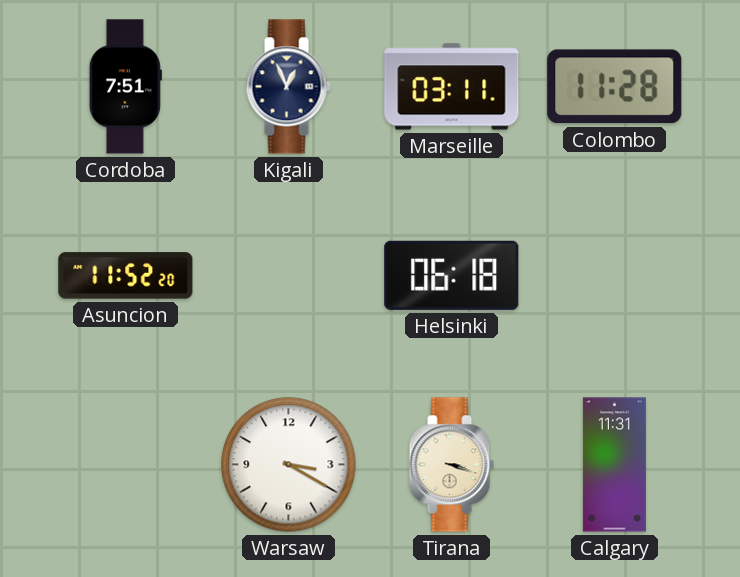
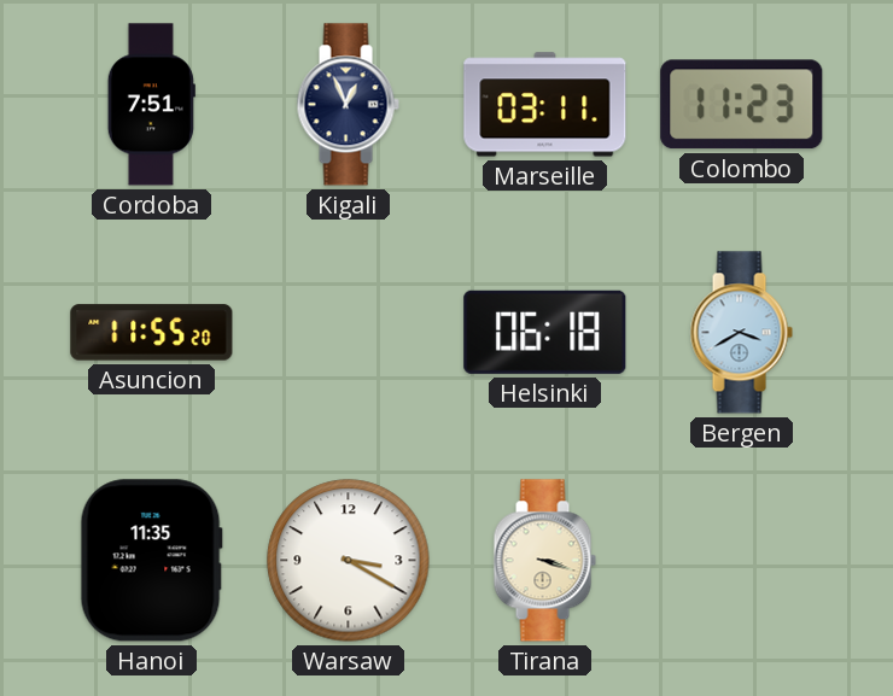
Colombo: 11:28 -> 11:23 (742, 105)
Asuncion: 11:52 -> 11:55 (152, 333)
Bergen: none -> 3:40 (741, 333)
Hanoi: none -> 11:35 (151, 561)
Calgary: 11:31 -> none (614, 465)
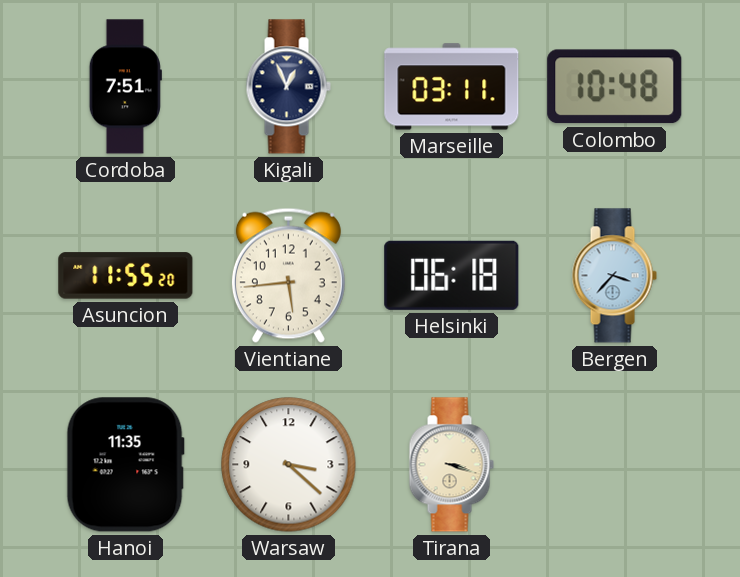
Colombo: 11:23 -> 10:48 (615, 87)
Vientiane: none -> 5:44 (288, 275)
Bergen: 3:40 -> 3:37 (614, 276)
Warsaw: 3:20 -> 3:22 (289, 465)
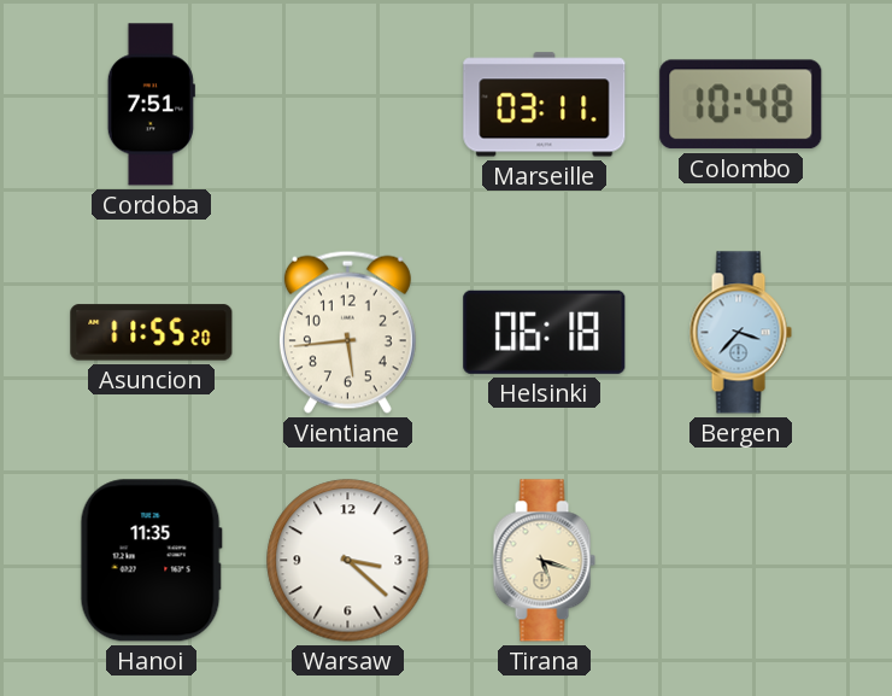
Kigali: 12:56 -> none (288, 87)
Tirana: 3:18 -> 5:18 (544, 561)
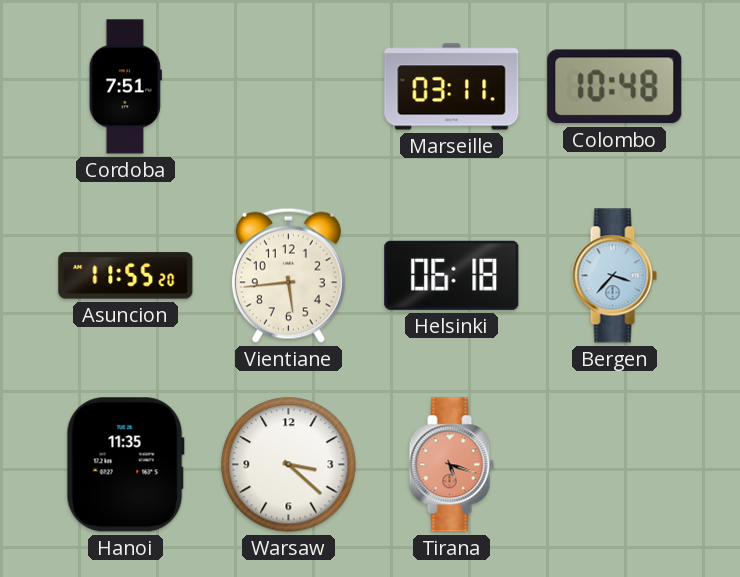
Tirana dial: cream -> salmon (451, 465)
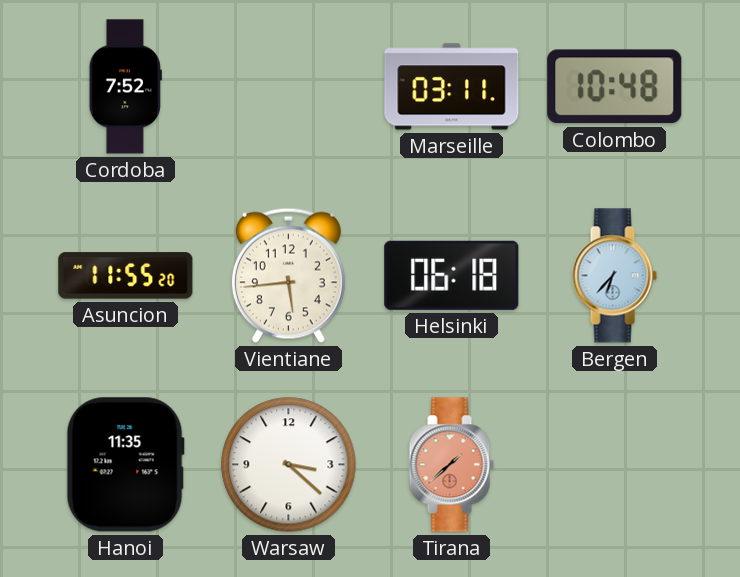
Cordoba: 7:51 -> 7:52 (125, 87)
Bergen: 3:37 -> 6:37 (614, 276)
Tirana: 5:18 -> 1:38 (451, 465)
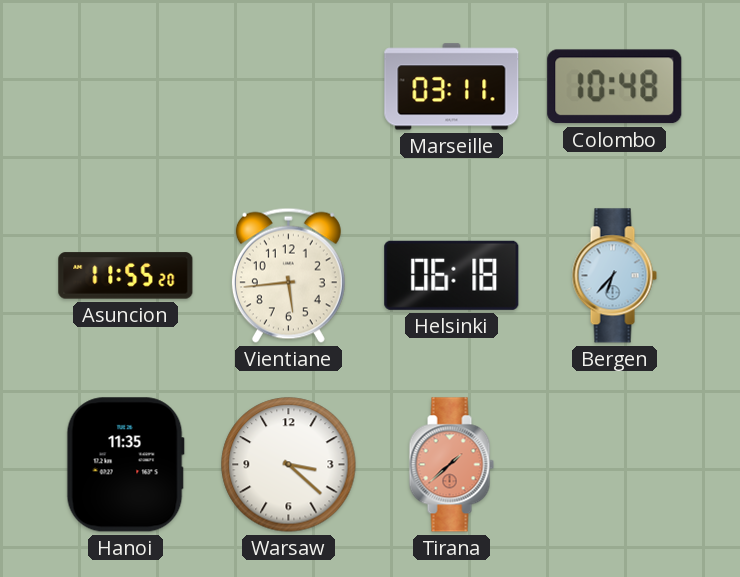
Cordoba: 7:52 -> none (125, 87)
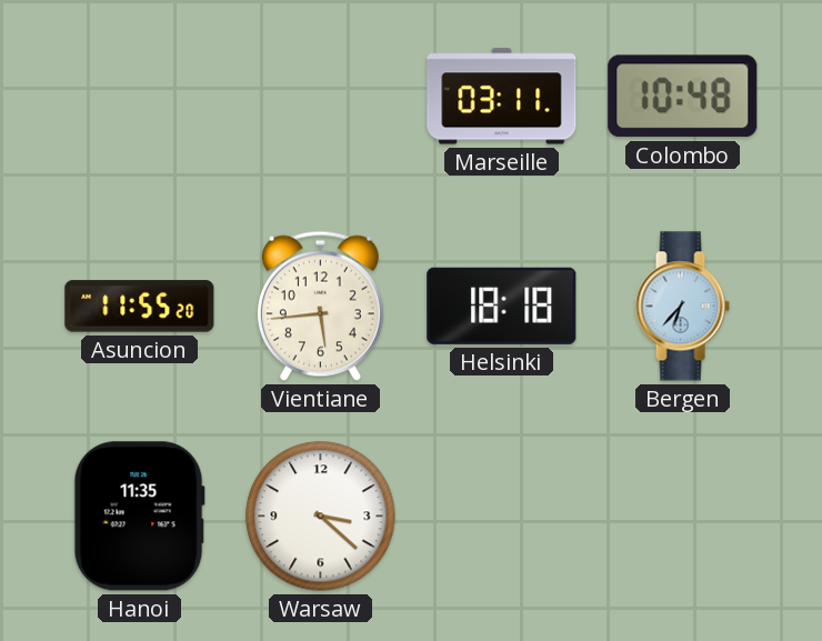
Helsinki: 06:18 -> 18:18 (502, 306)
Tirana: 1:38 -> none (451, 465)
